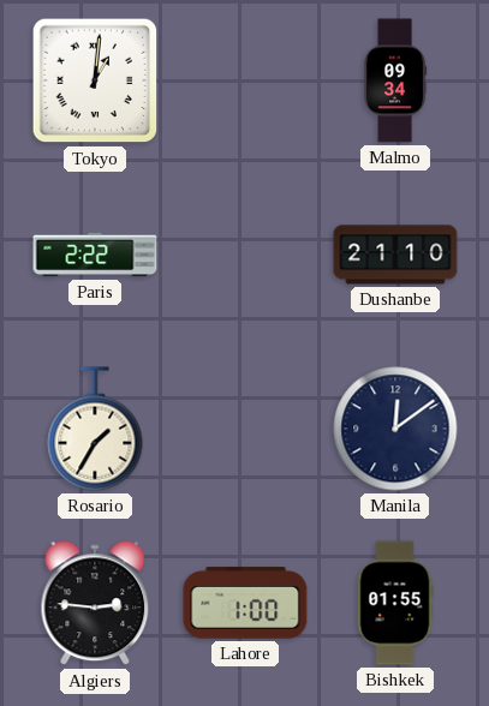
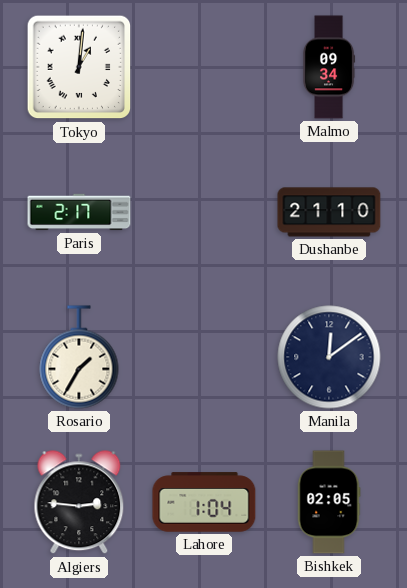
Paris: 2:22 -> 2:17 (79, 212)
Lahore: 1:00 -> 1:04 (204, 502)
Bishkek: 01:55 -> 02:05 (329, 502)
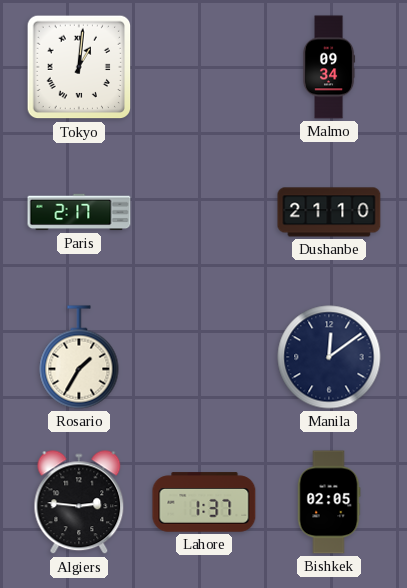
Lahore: 1:04 -> 1:37 (204, 502)
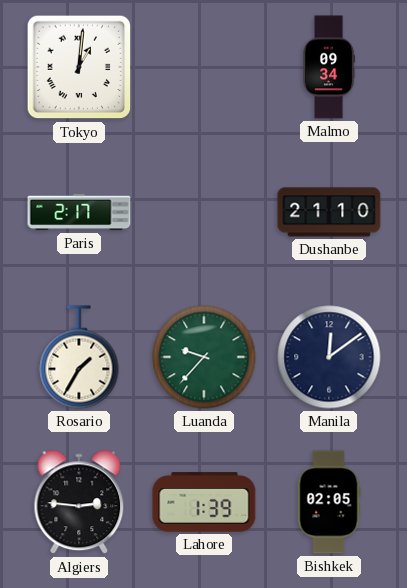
Luanda: none -> 9:37 (204, 357)
Lahore: 1:37 -> 1:39 (204, 502)
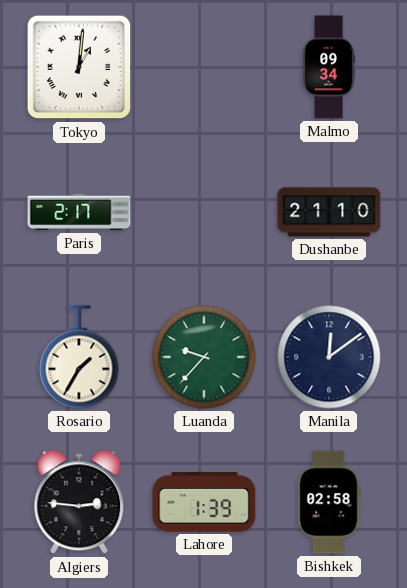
Bishkek: 02:05 -> 02:58 (329, 502)
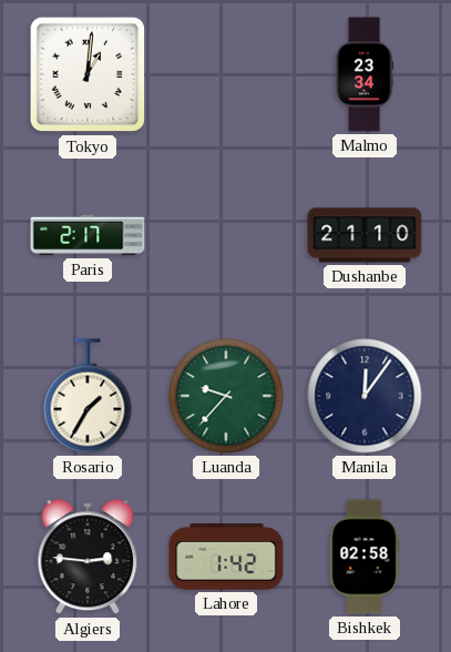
Malmo: 09:34 -> 23:34 (365, 74)
Manila: 12:09 -> 12:06 (365, 396)
Lahore: 1:39 -> 1:42 (226, 557)
